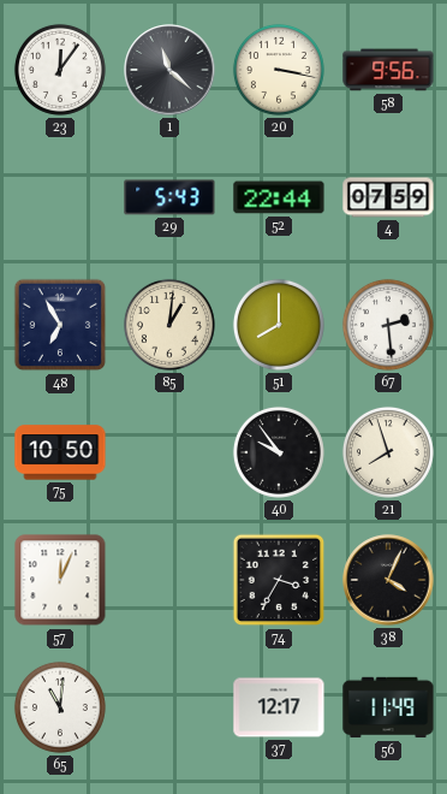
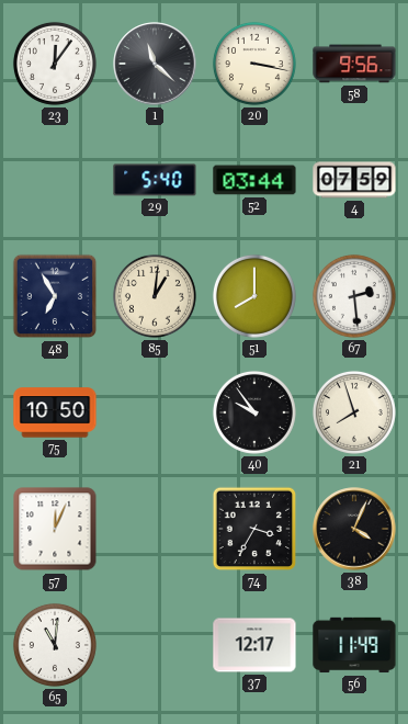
29: 5:43 -> 5:40 (155, 180)
52: 22:44 -> 03:44 (254, 180)
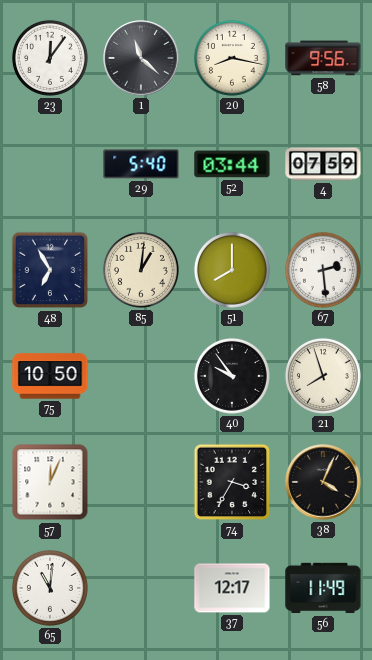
20: 3:17 -> 8:17 (232, 58)
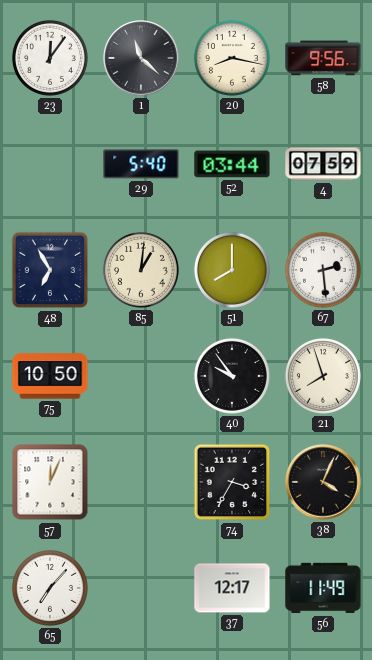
65: 11:01 -> 7:07 (50, 588)
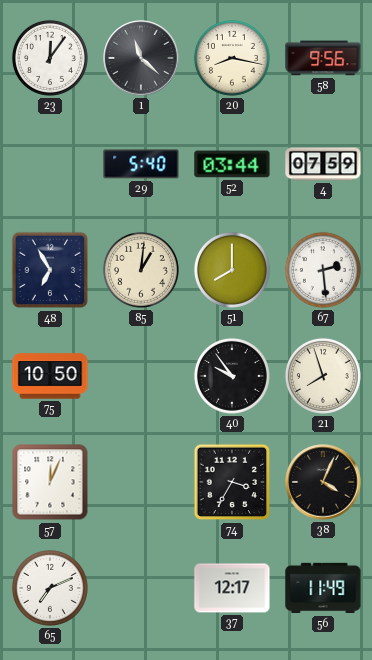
65: 7:07 -> 7:11 (50, 588)
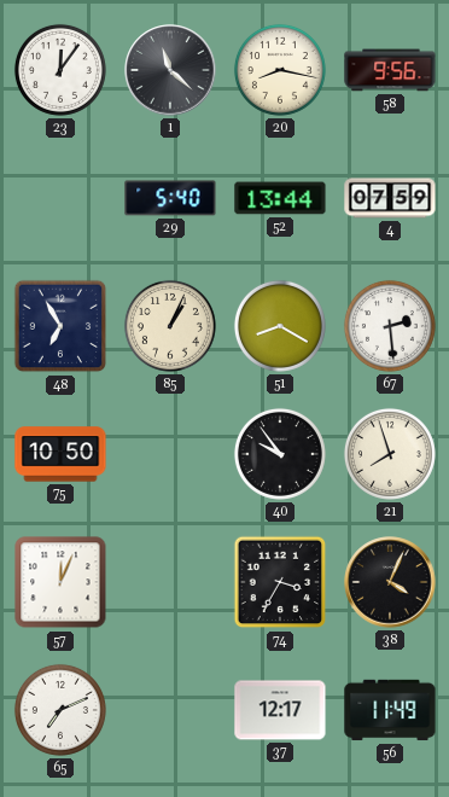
52: 03:44 -> 13:44 (280, 198)
85: 1:01 -> 1:04 (170, 326)
51: 8:00 -> 8:20 (280, 326)
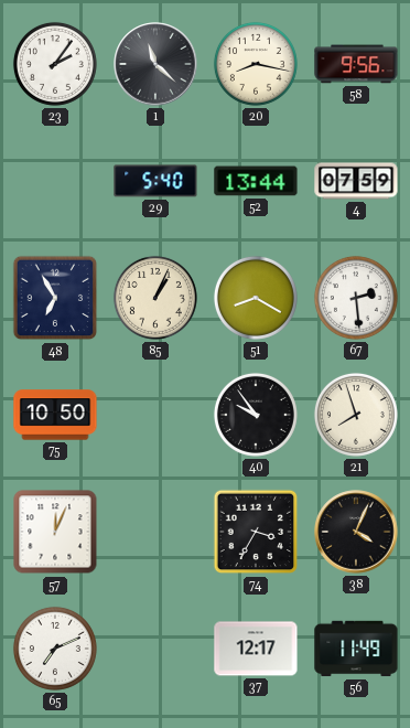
23: 12:06 -> 2:06 (55, 64)
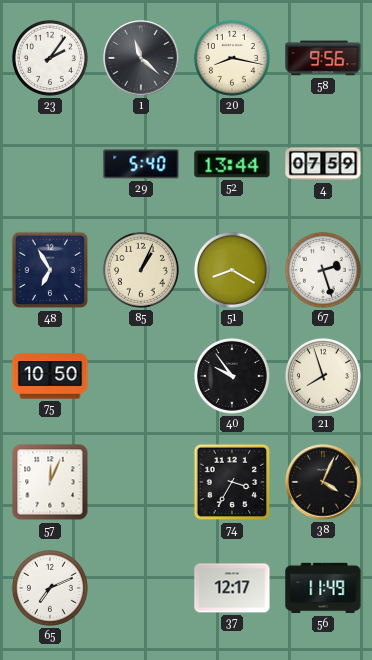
67: 2:29 -> 2:27 (323, 270)
